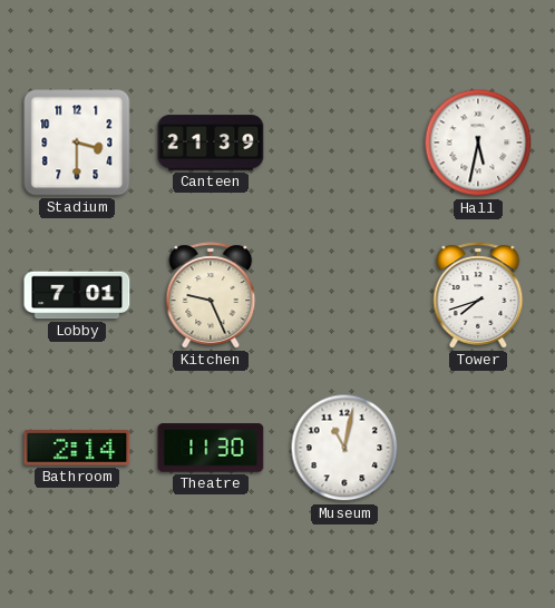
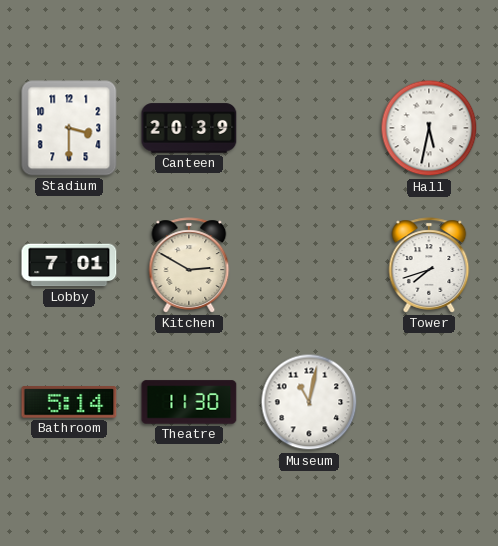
Canteen: 21:39 -> 20:39 (189, 128)
Kitchen: 9:26 -> 2:50 (189, 265)
Bathroom: 2:14 -> 5:14 (69, 402)
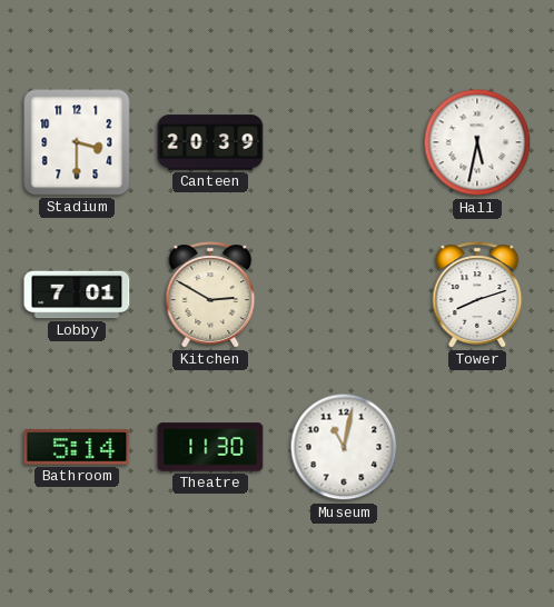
Tower: 7:42 -> 8:12 (477, 295)
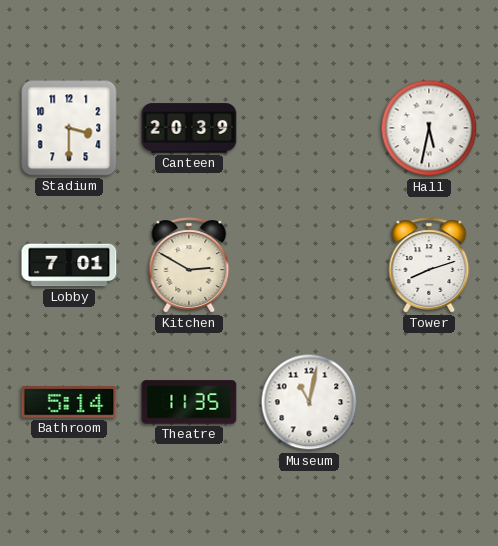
Theatre: 11:30 -> 11:35 (189, 402)
